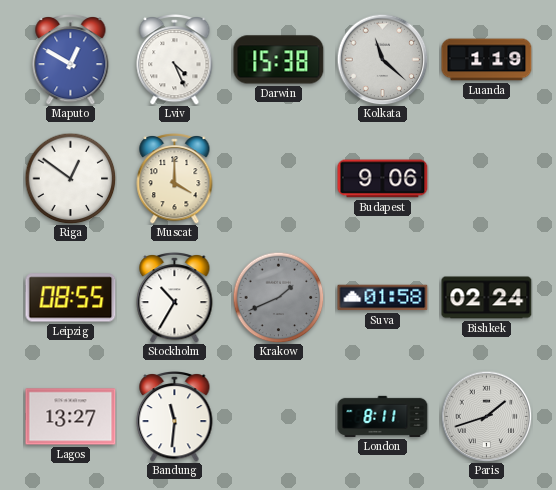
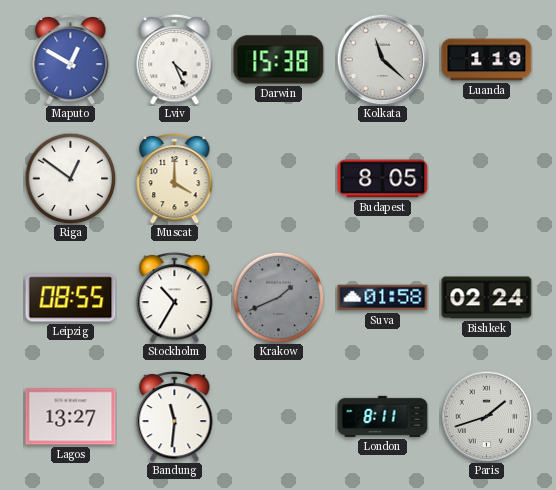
Budapest: 9:06 -> 8:05 (383, 179)
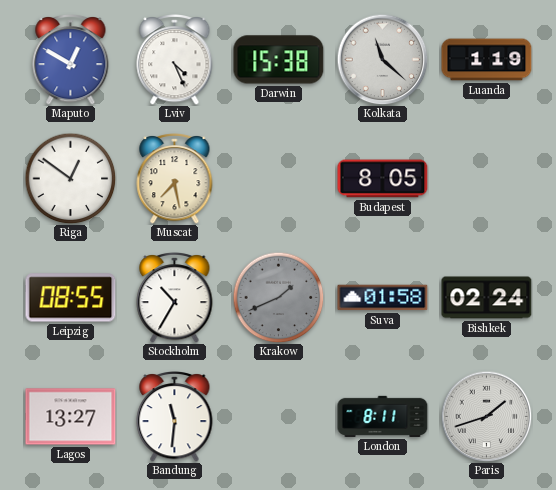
Muscat: 4:00 -> 7:28 (175, 179)
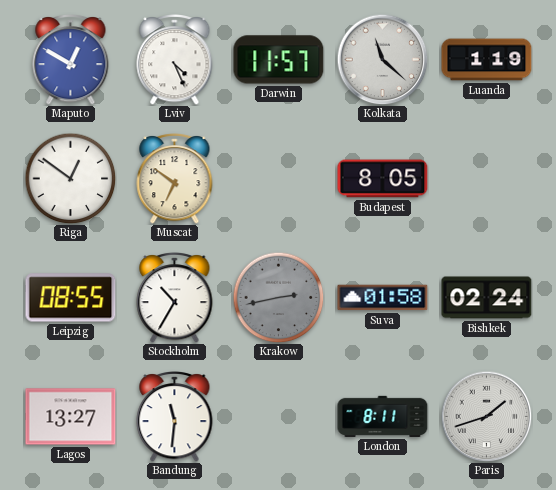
Darwin: 15:38 -> 11:57 (279, 60)
Muscat: 7:28 -> 6:51 (175, 179)
Krakow: 1:41 -> 2:43 (278, 297)
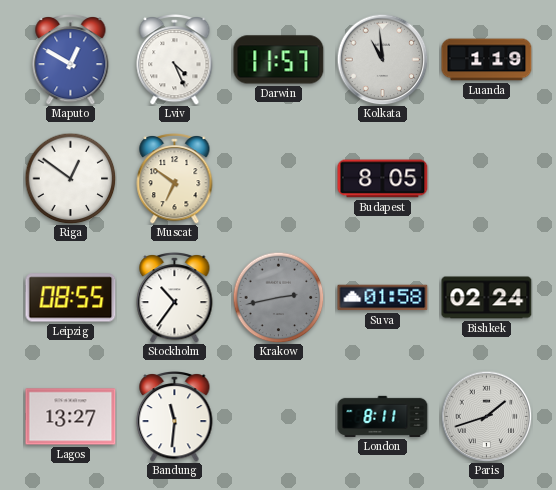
Kolkata: 11:22 -> 10:59 (382, 59)
Stockholm: 10:35 -> 10:36 (175, 298)
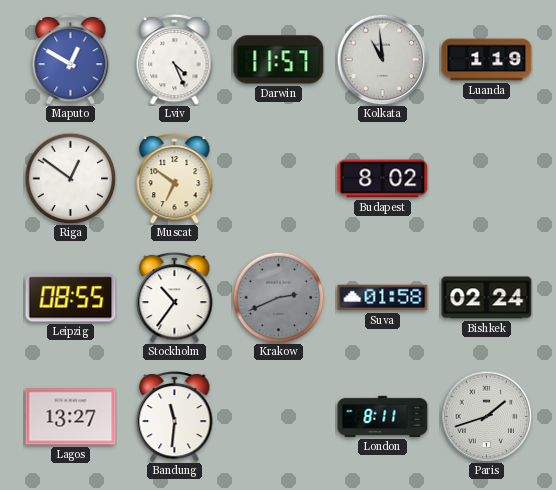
Budapest: 8:05 -> 8:02 (383, 179)
Krakow: 2:43 -> 2:41 (278, 297)
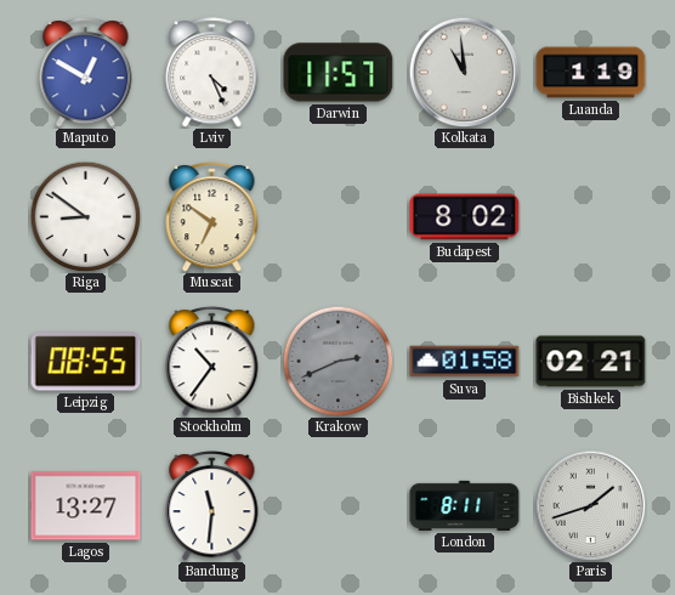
Riga: 12:51 -> 8:51 (85, 216)
Bishkek: 02:24 -> 02:21 (591, 362)
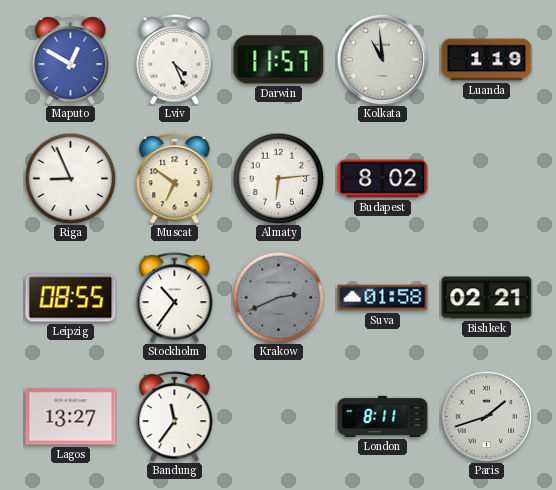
Riga: 8:51 -> 8:56 (70, 178)
Almaty: none -> 6:14 (278, 178)
Bandung: 11:31 -> 11:36 (175, 417)
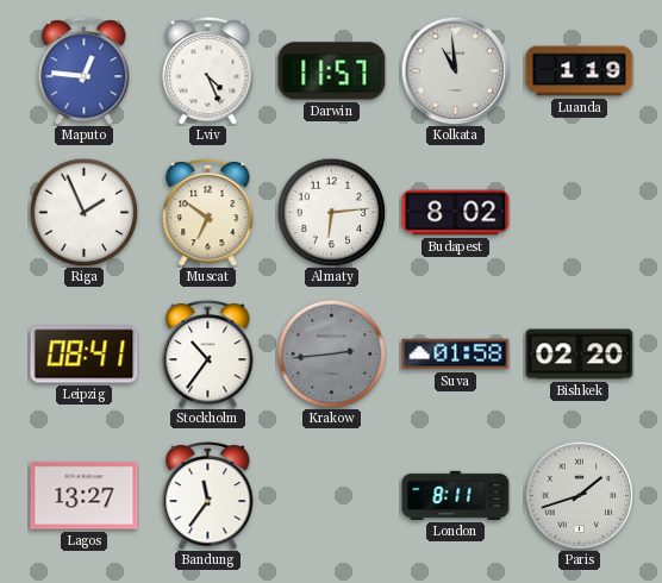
Maputo: 12:50 -> 12:46 (85, 71)
Riga: 8:56 -> 1:56 (83, 212)
Leipzig: 08:55 -> 08:41 (85, 355)
Krakow: 2:41 -> 2:44 (331, 353)
Bishkek: 02:21 -> 02:20 (580, 355)
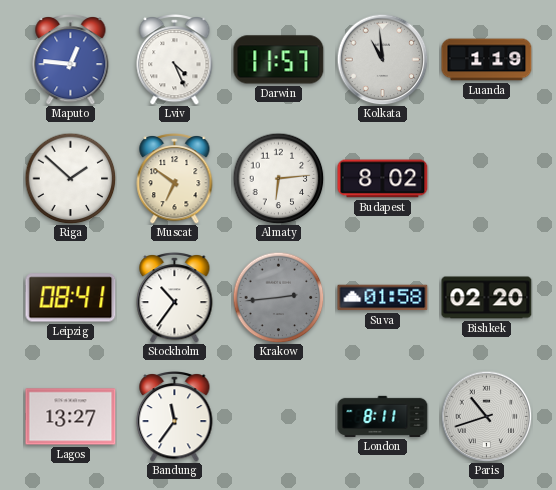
Riga: 1:56 -> 1:52 (70, 178)
Paris: 1:42 -> 10:42 (486, 416)
